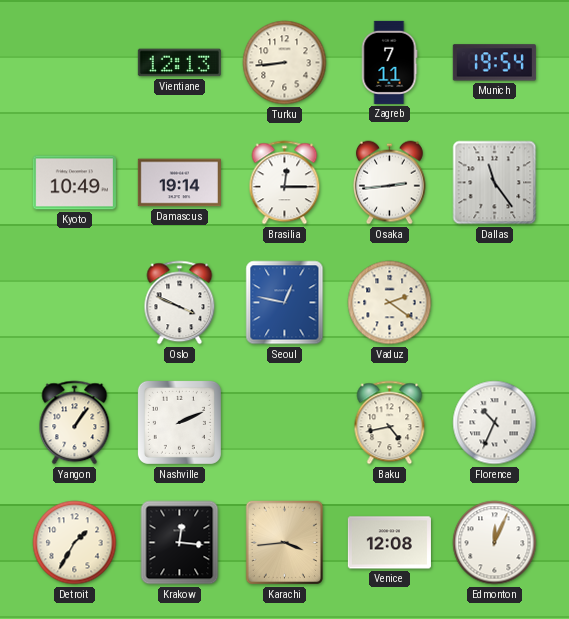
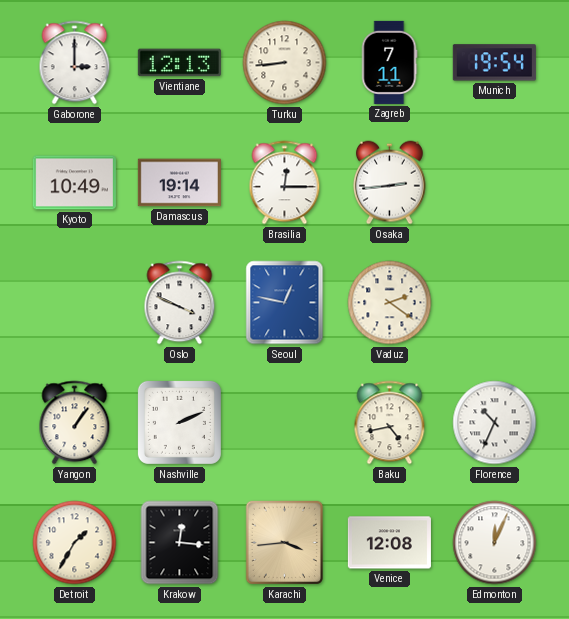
Gaborone: none -> 3:00 (75, 63)
Dallas: 11:24 -> none (495, 183)
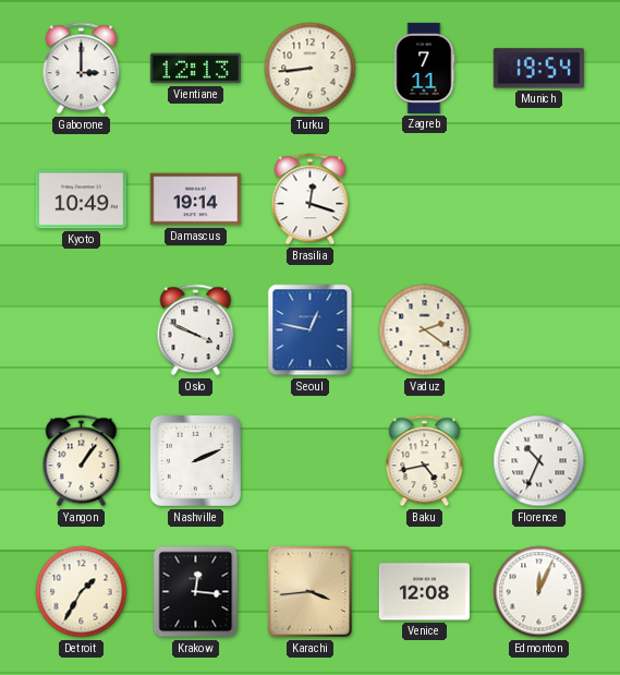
Brasilia: 12:15 -> 12:18 (311, 200)
Osaka: 2:44 -> none (389, 183)
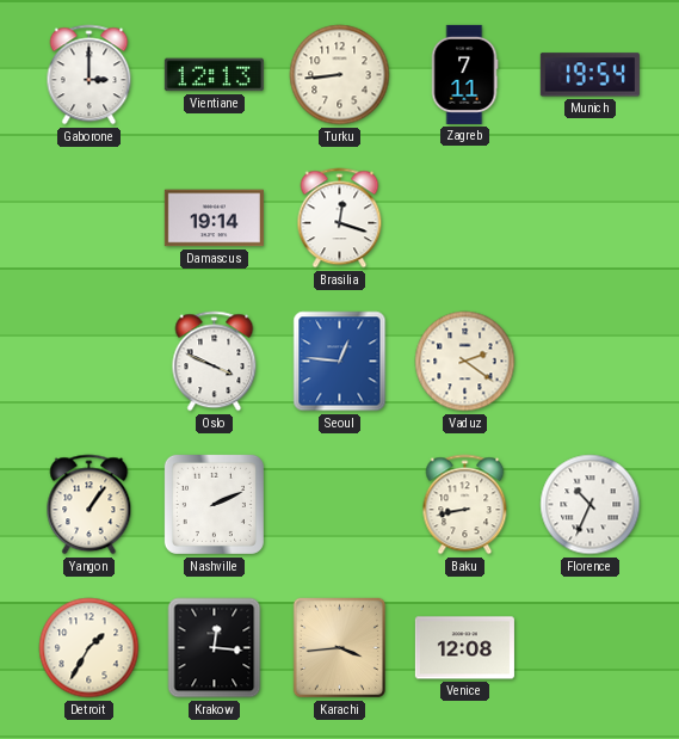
Kyoto: 10:49 -> none (81, 200)
Seoul: 12:47 -> 12:46 (340, 362)
Baku: 4:43 -> 8:43 (465, 505)
Edmonton: 12:04 -> none (539, 592)
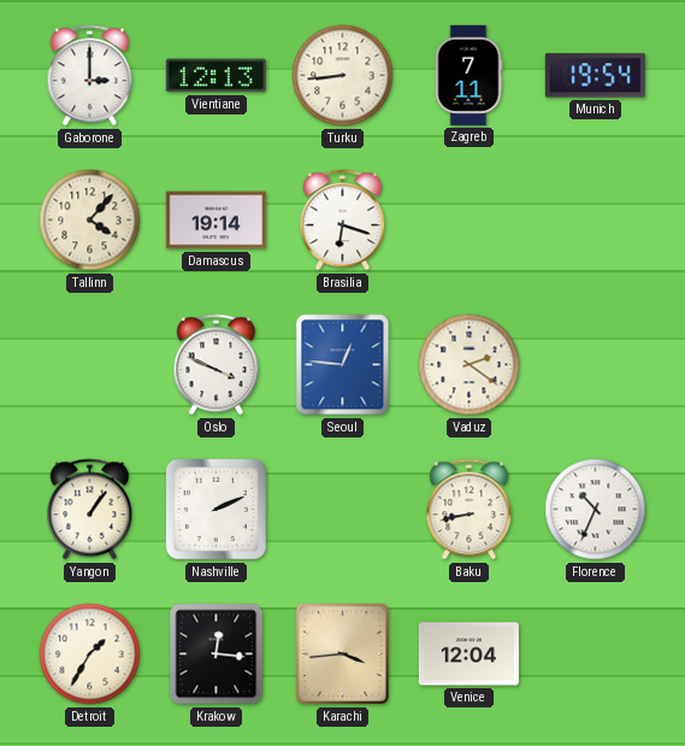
Tallinn: none -> 4:07 (90, 221)
Brasilia: 12:18 -> 6:18 (343, 221)
Venice: 12:08 -> 12:04 (468, 654)
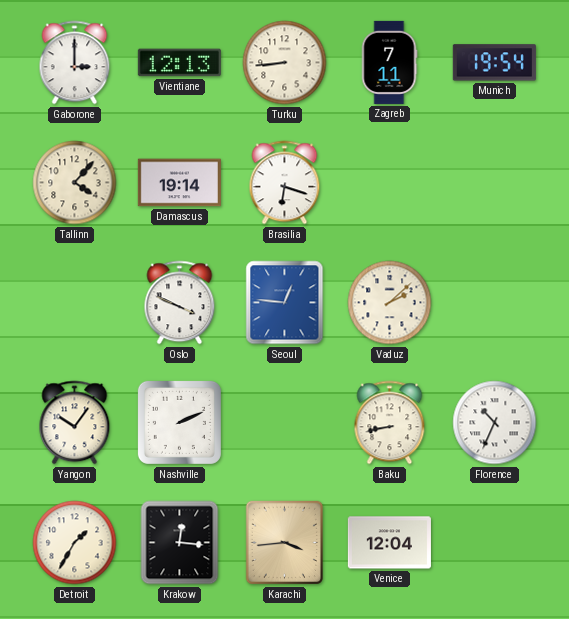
Vaduz: 2:21 -> 2:08 (390, 303)
Yangon: 1:06 -> 10:06 (75, 423)
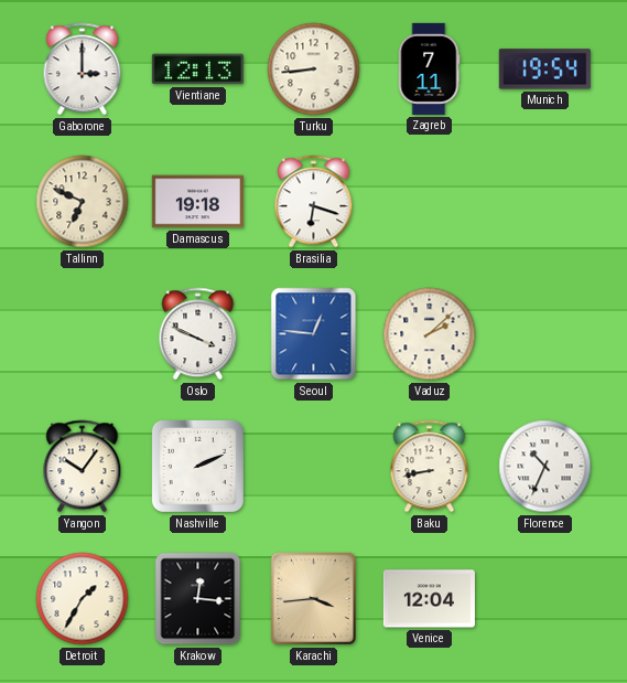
Tallinn: 4:07 -> 6:49 (83, 202)
Damascus: 19:14 -> 19:18 (197, 202)
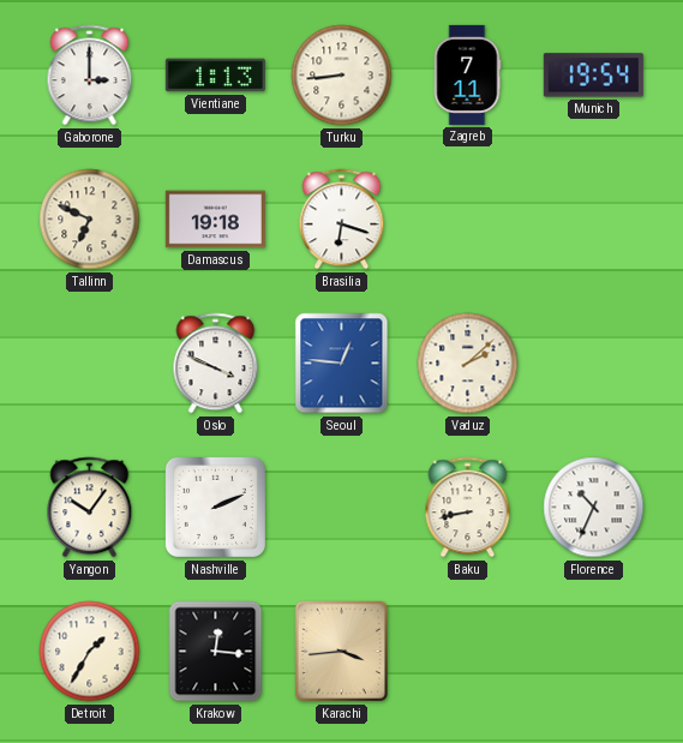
Vientiane: 12:13 -> 1:13 (215, 76)
Venice: 12:04 -> none (429, 599)
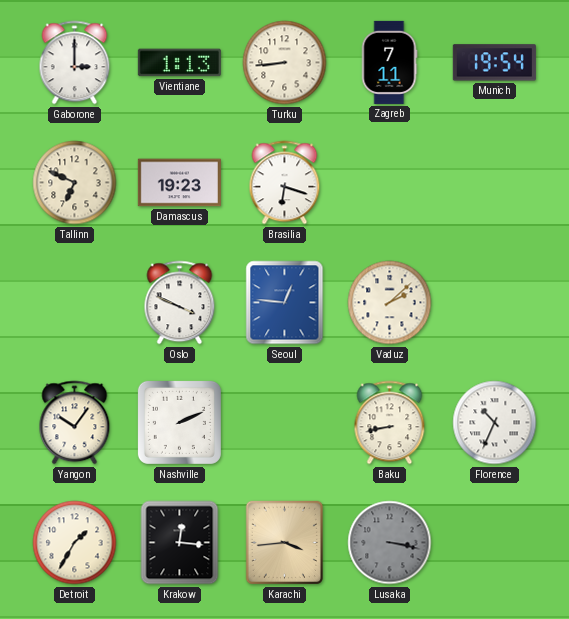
Damascus: 19:18 -> 19:23 (179, 183)
Lusaka: none -> 3:17 (390, 543)
